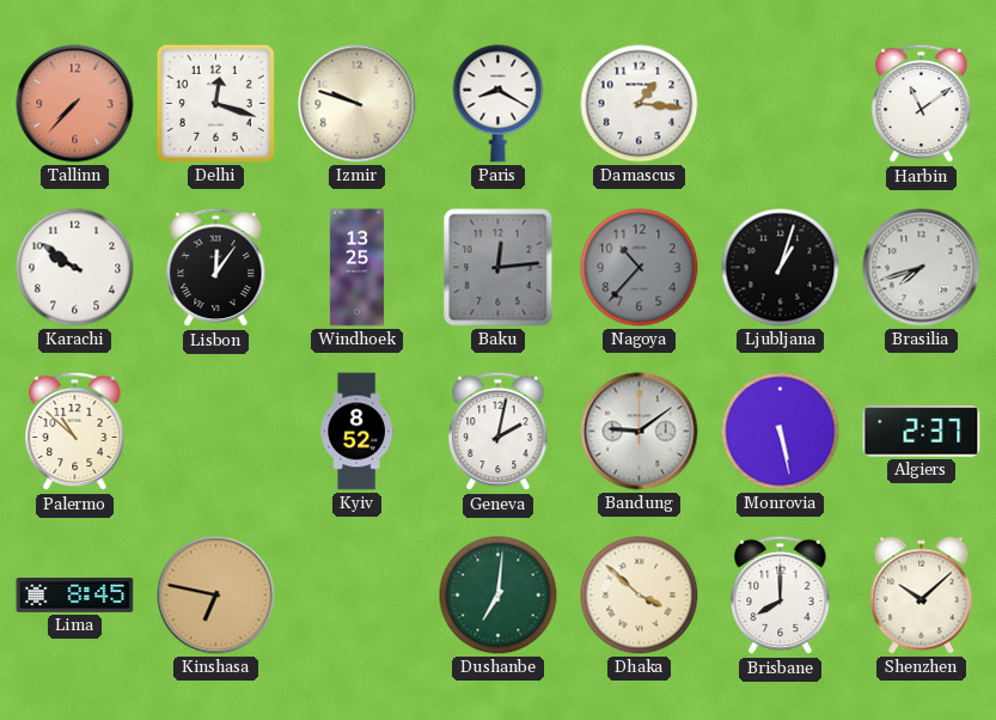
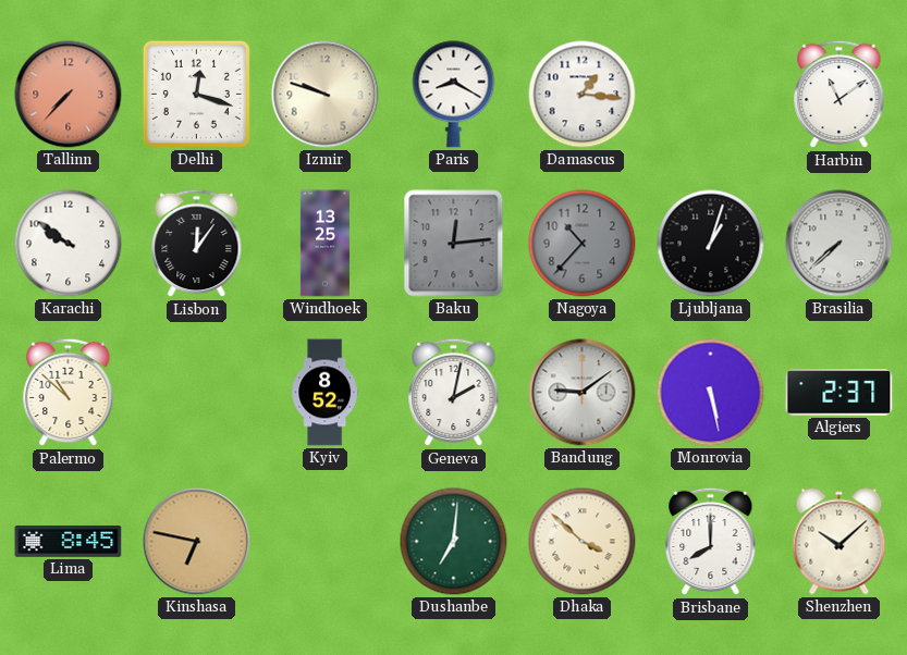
Brasilia: 7:42 -> 7:38 (839, 244)
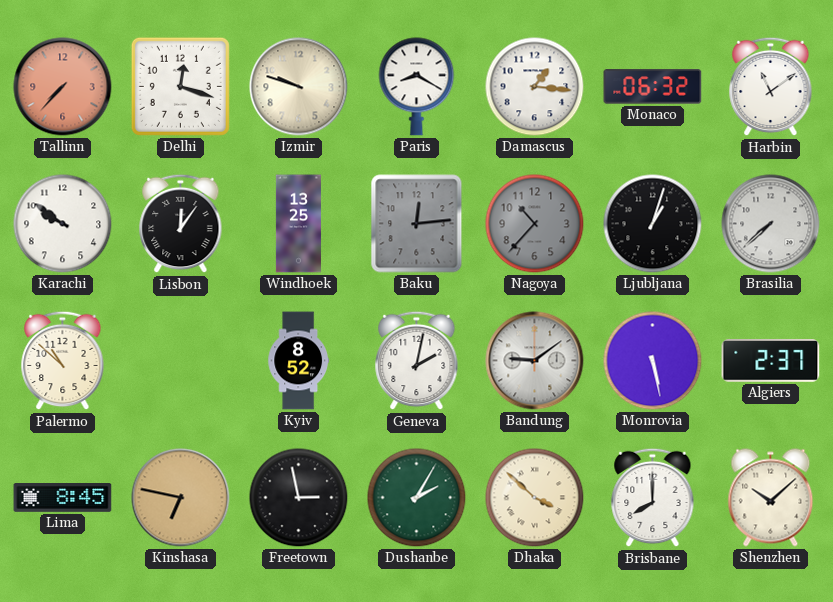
Monaco: none -> 06:32 (653, 87)
Freetown: none -> 2:58 (299, 498)
Dushanbe: 7:01 -> 2:05 (417, 498)
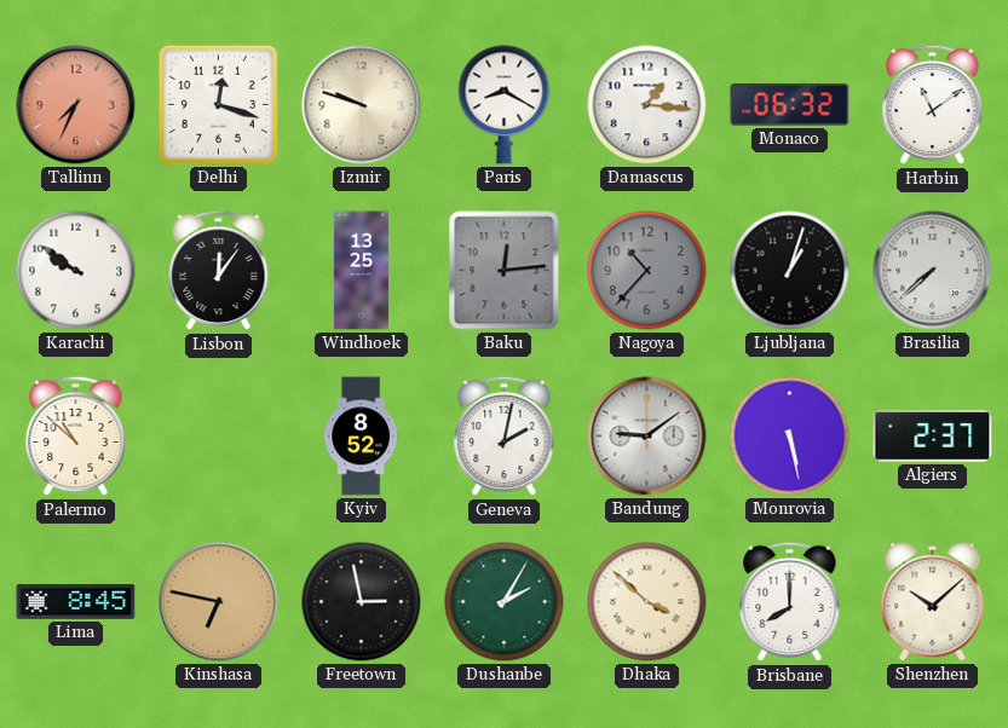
Tallinn: 7:37 -> 7:34 (76, 105)
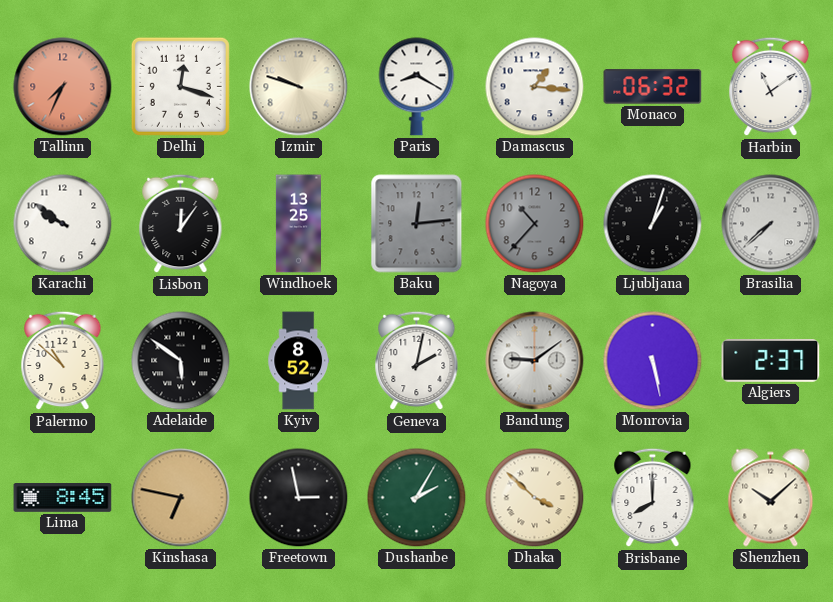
Adelaide: none -> 5:51 (181, 361)
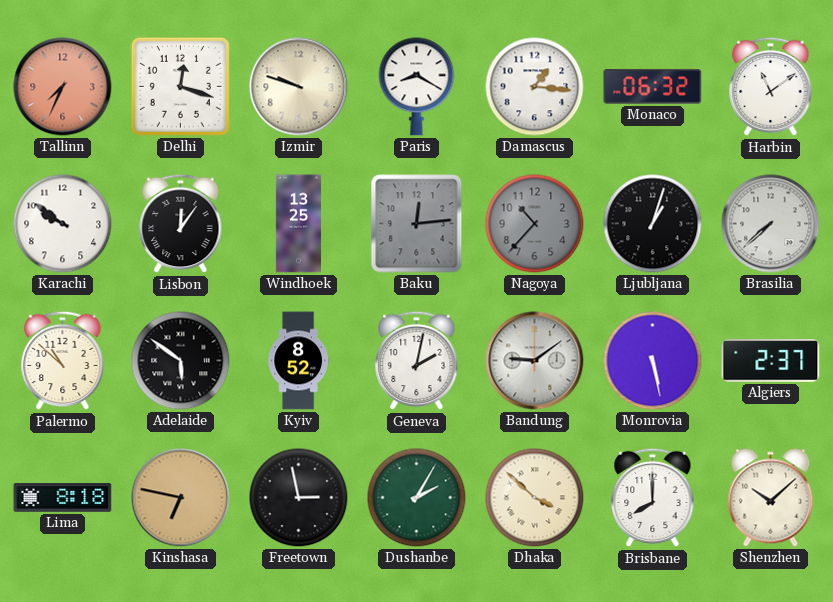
Lima: 8:45 -> 8:18 (63, 498)
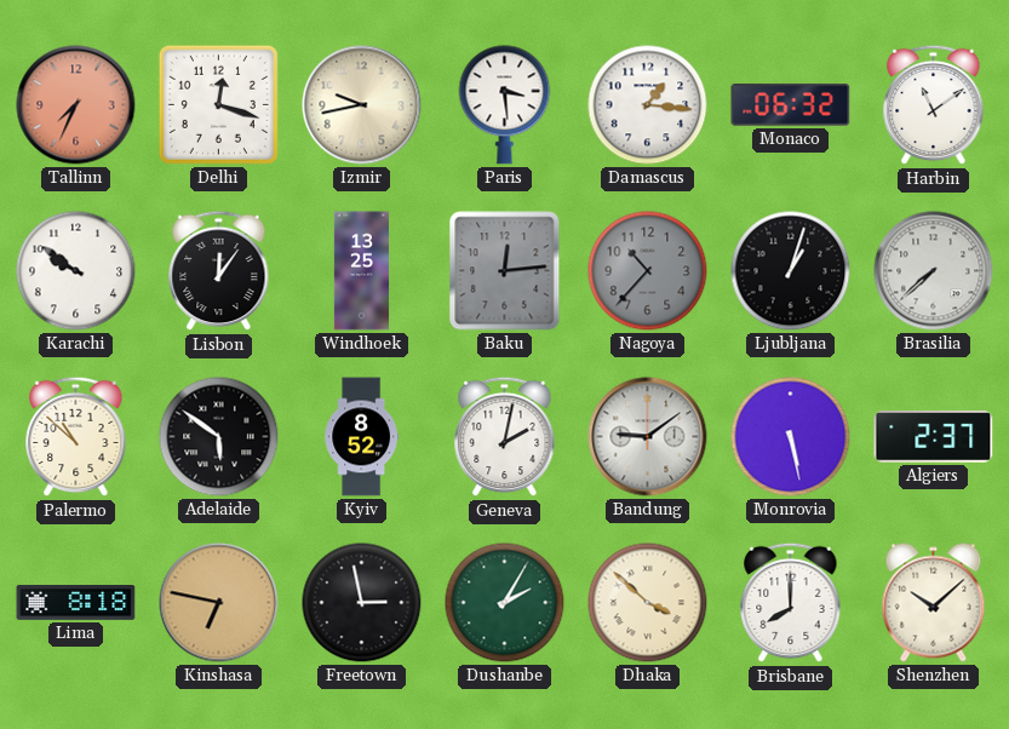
Izmir: 9:48 -> 9:43 (362, 105)
Paris: 8:20 -> 3:29 (505, 105)
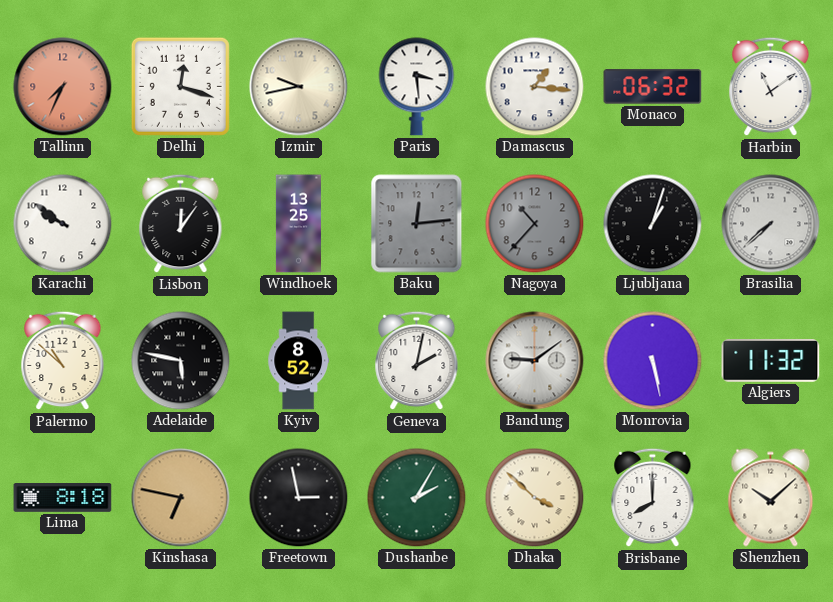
Adelaide: 5:51 -> 5:47 (181, 361)
Algiers: 2:37 -> 11:32 (771, 361)
